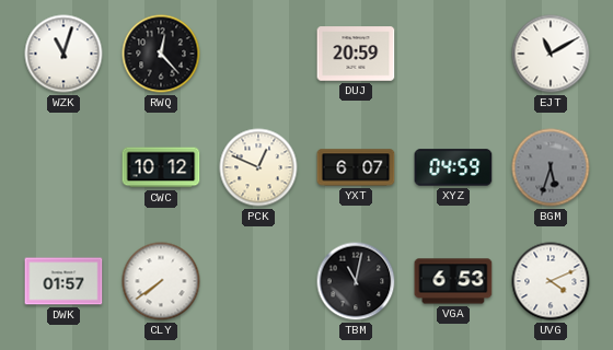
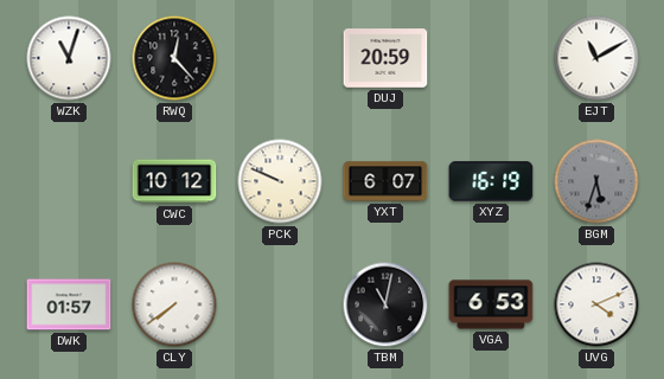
PCK: 12:49 -> 9:49 (280, 181)
XYZ: 04:59 -> 16:19 (491, 181)
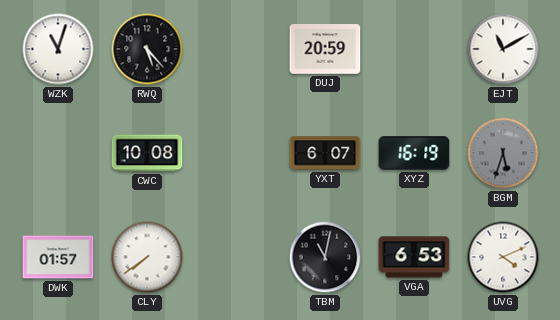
RWQ: 12:23 -> 5:23 (147, 49)
CWC: 10:12 -> 10:08 (147, 153)
PCK: 9:49 -> none (280, 181)
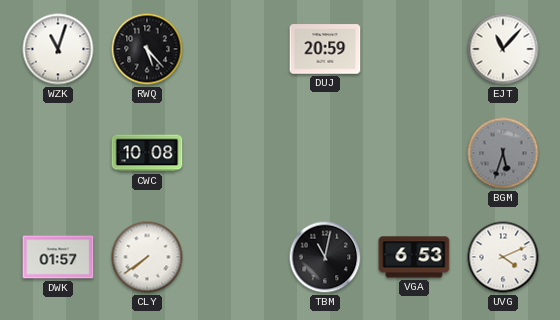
EJT: 11:10 -> 11:07 (503, 49)
YXT: 6:07 -> none (325, 153)
XYZ: 16:19 -> none (414, 153)
